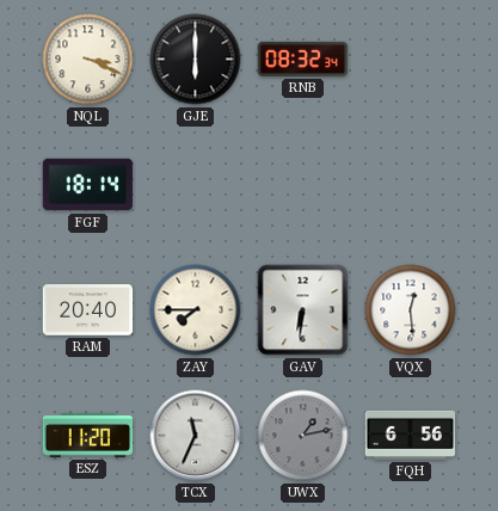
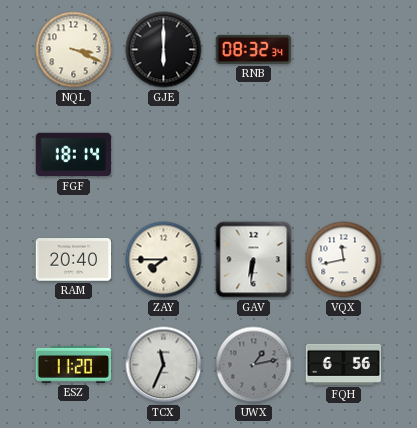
VQX: 12:29 -> 11:43 (344, 260)
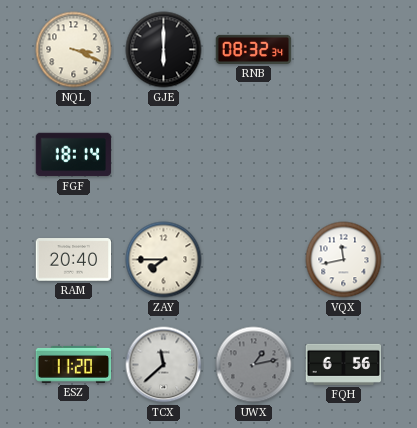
GAV: 6:31 -> none (254, 260)
TCX: 11:34 -> 11:38 (164, 365)
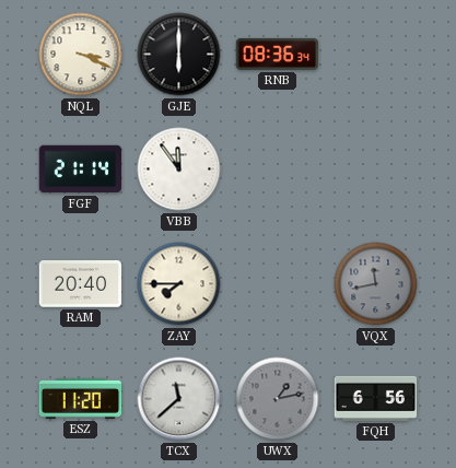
RNB: 08:32 -> 08:36 (278, 54)
FGF: 18:14 -> 21:14 (81, 169)
VBB: none -> 11:54 (179, 169)
VQX dial: white -> grey (376, 284)
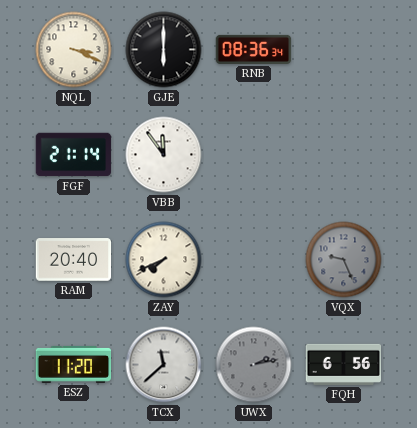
ZAY: 7:45 -> 7:41 (164, 260)
VQX: 11:43 -> 9:26 (344, 260)
UWX: 1:13 -> 2:13 (254, 365)
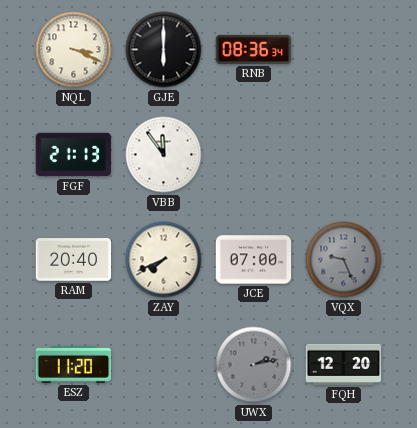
FGF: 21:14 -> 21:13 (74, 155)
JCE: none -> 07:00 (254, 260)
TCX: 11:38 -> none (164, 365)
FQH: 6:56 -> 12:20 (344, 364)
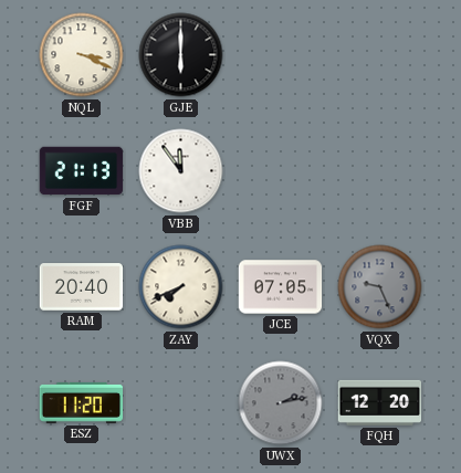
RNB: 08:36 -> none (254, 49)
JCE: 07:00 -> 07:05 (281, 287)
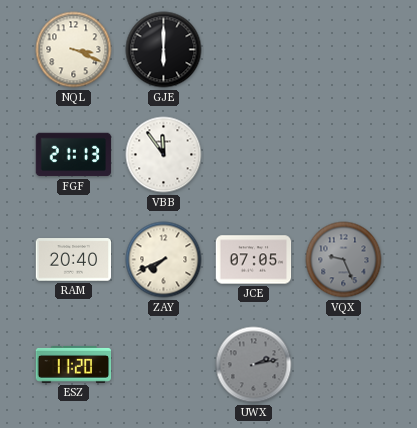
FQH: 12:20 -> none (380, 402)
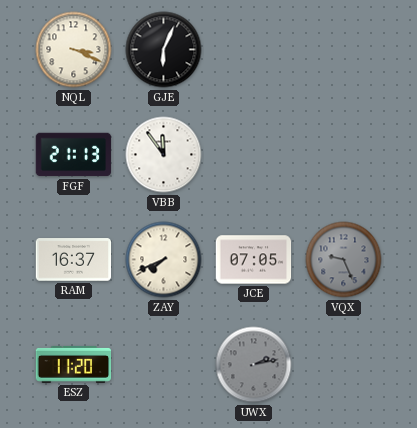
GJE: 6:00 -> 6:04 (164, 50)
RAM: 20:40 -> 16:37 (74, 260)
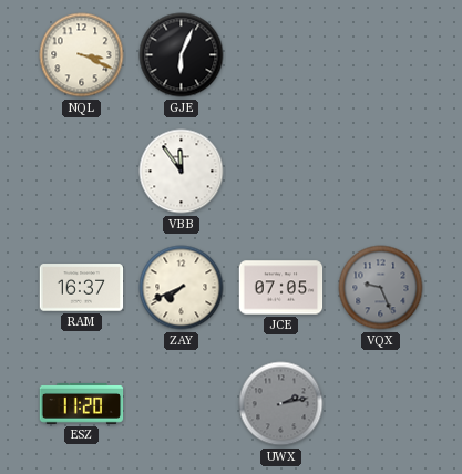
FGF: 21:13 -> none (74, 155)
